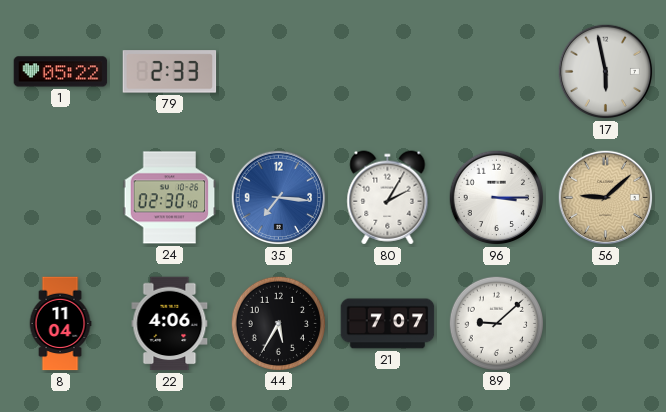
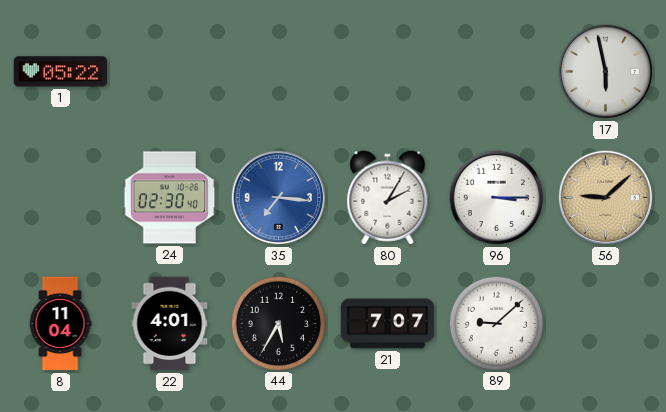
79: 2:33 -> none (170, 72)
22: 4:06 -> 4:01 (170, 324)
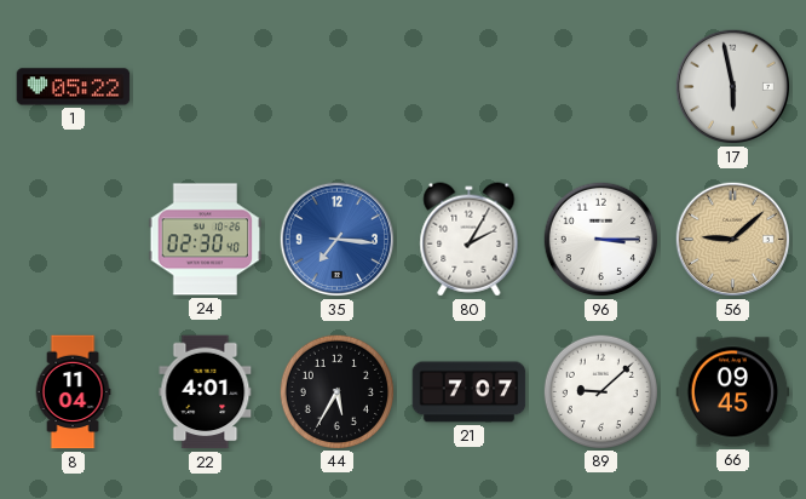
66: none -> 09:45 (733, 392)
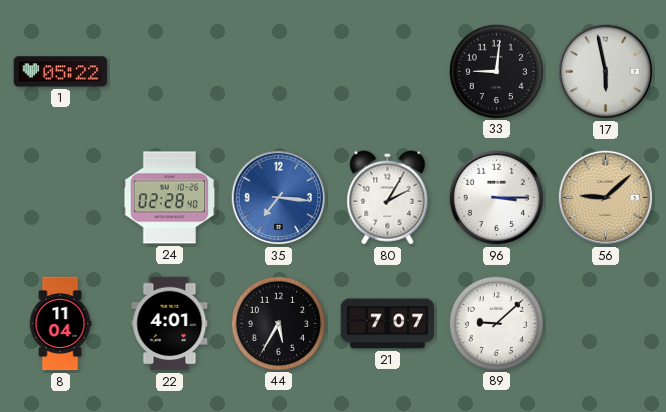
33: none -> 9:01 (496, 71)
24: 02:30 -> 02:28 (170, 198)
66: 09:45 -> none (733, 392)
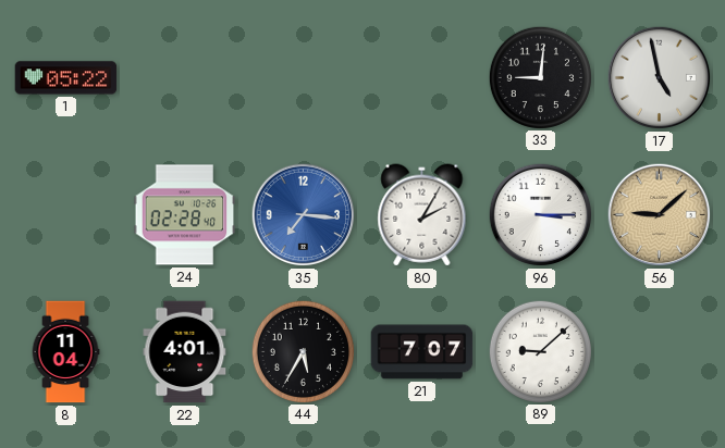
17: 5:58 -> 4:58 (660, 78)
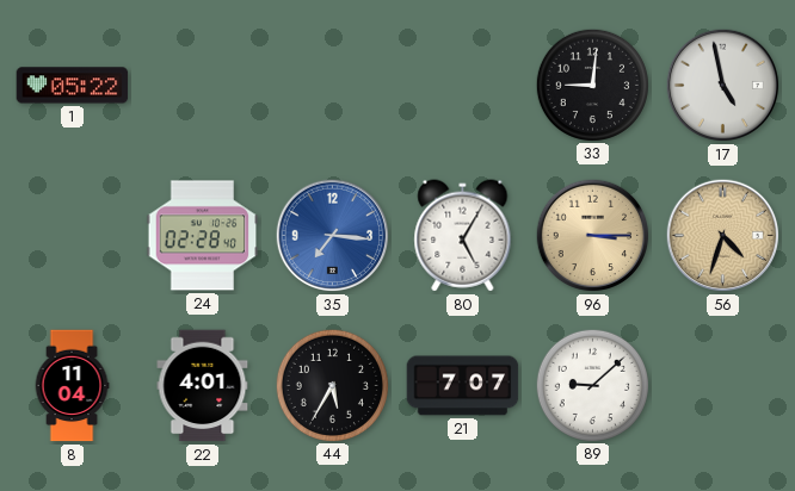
80: 2:05 -> 5:05 (463, 236)
96 dial: white -> champagne (593, 236)
56: 9:08 -> 4:33 (723, 236)
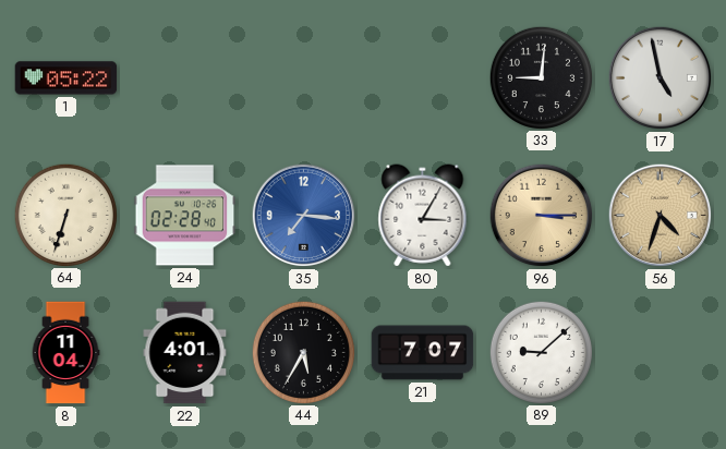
64: none -> 6:33 (65, 215)
80: 5:05 -> 3:05 (423, 216)
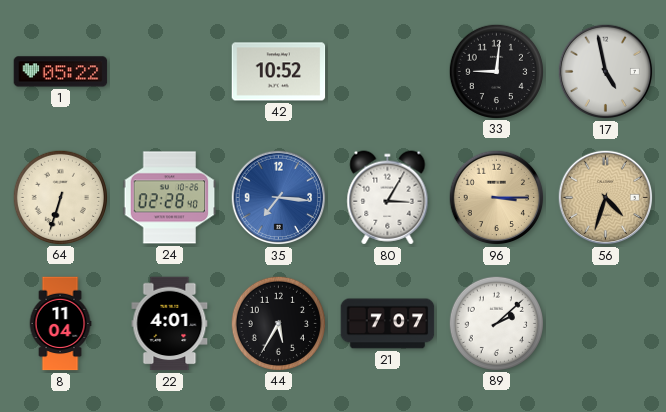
42: none -> 10:52 (279, 72)
89: 9:08 -> 2:08 (496, 323)
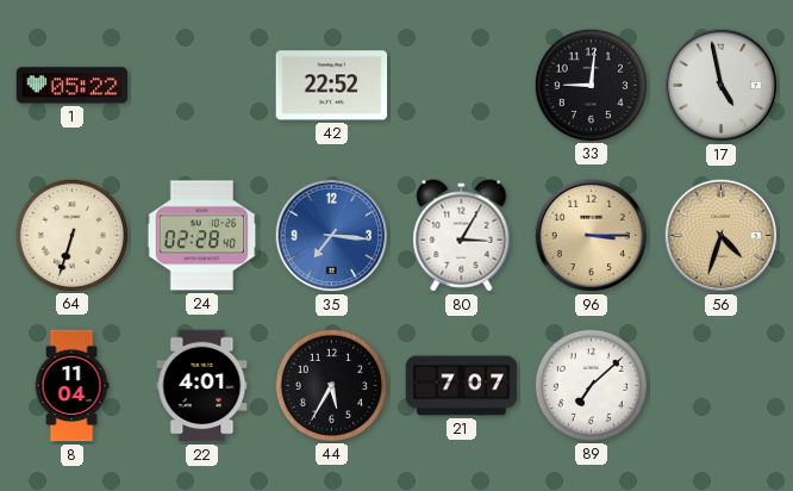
42: 10:52 -> 22:52 (332, 86)
89: 2:08 -> 7:08 (591, 385)
